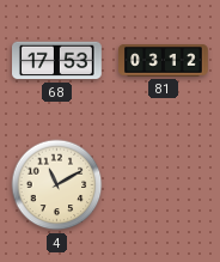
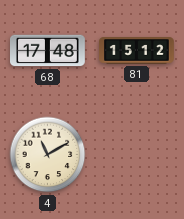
68: 17:53 -> 17:48 (48, 51)
81: 03:12 -> 15:12 (137, 51)
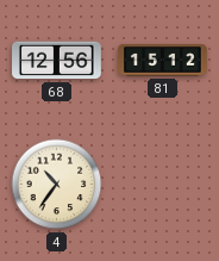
68: 17:48 -> 12:56 (57, 61)
4: 11:10 -> 10:36 (57, 185)
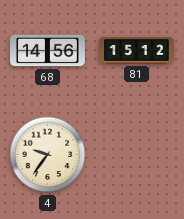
68: 12:56 -> 14:56 (48, 51)
4: 10:36 -> 9:36 (48, 155)
